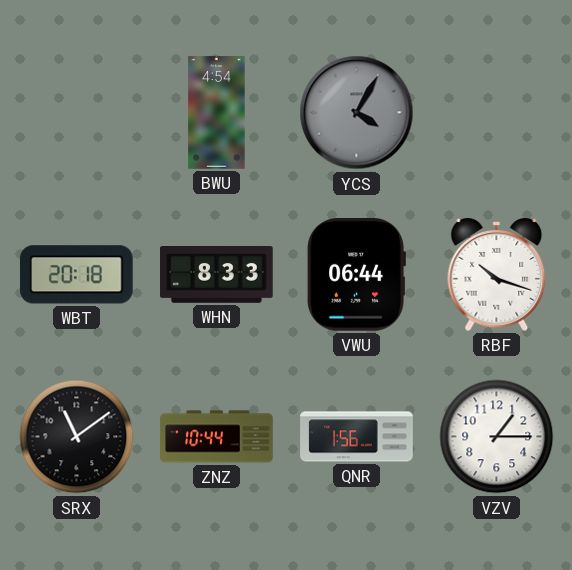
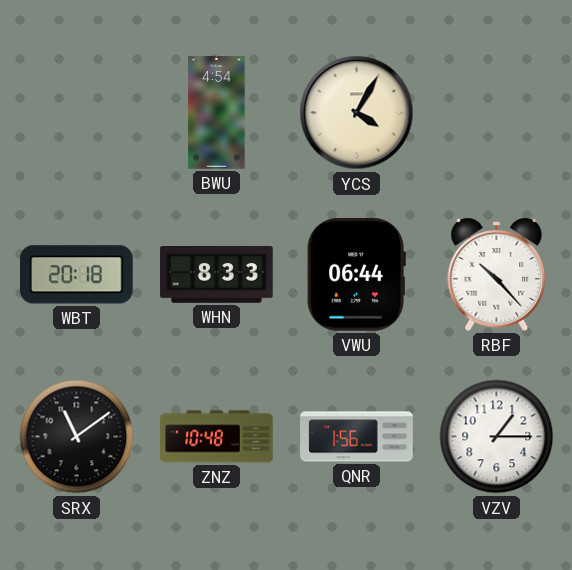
YCS dial: grey -> cream (357, 113)
RBF: 10:18 -> 10:23 (497, 274)
ZNZ: 10:44 -> 10:48 (217, 437)
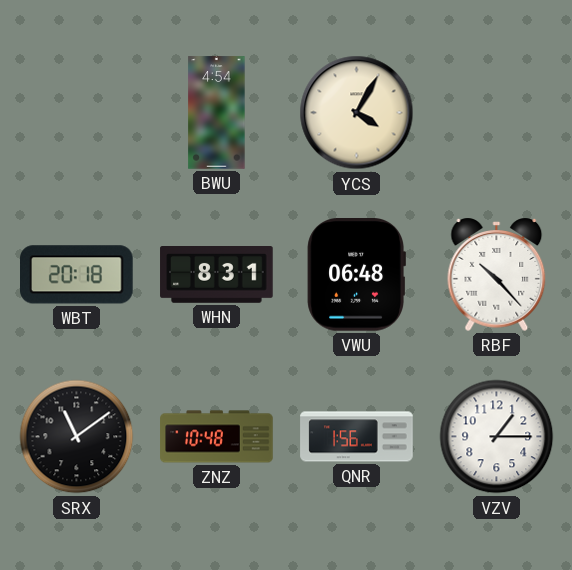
WHN: 8:33 -> 8:31 (217, 275)
VWU: 06:44 -> 06:48 (356, 275)
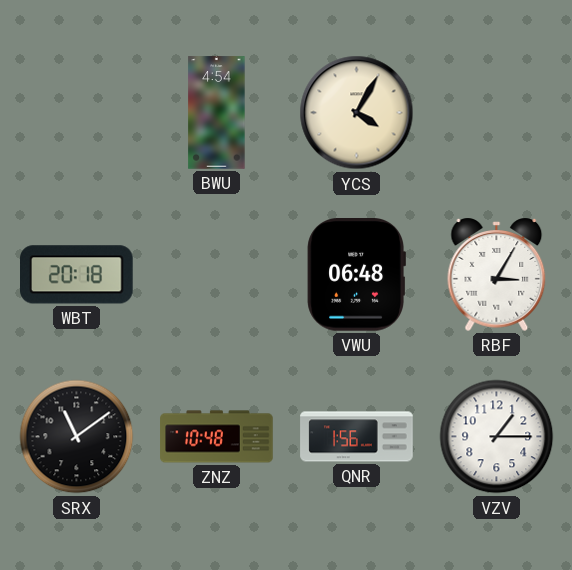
WHN: 8:31 -> none (217, 275)
RBF: 10:23 -> 3:05 (497, 274)
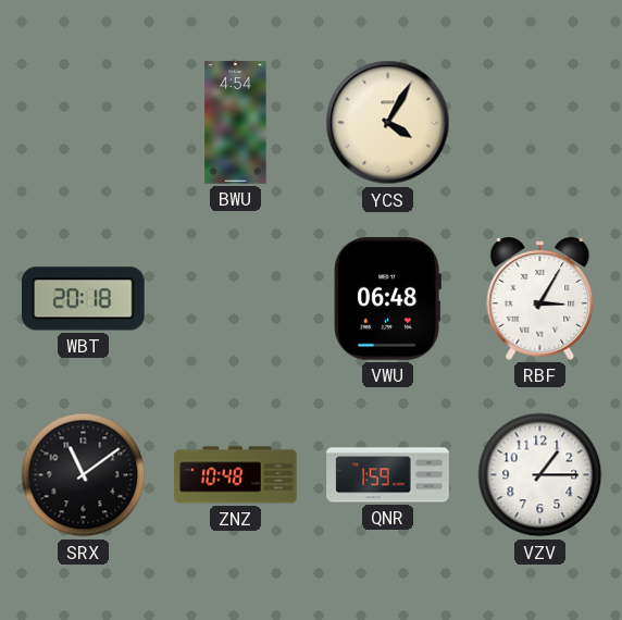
QNR: 1:56 -> 1:59 (388, 475)
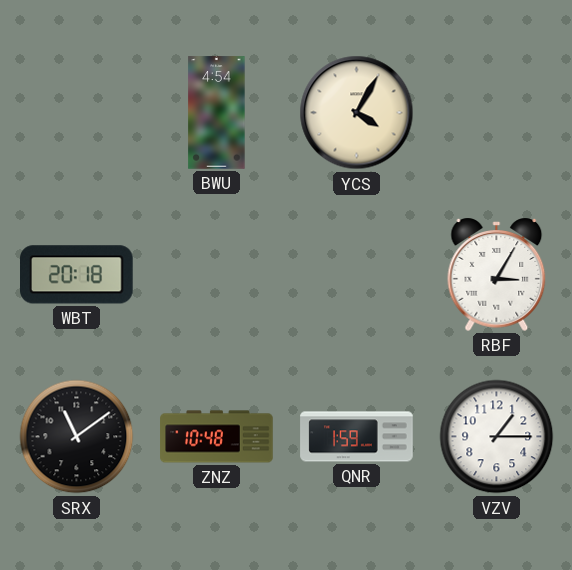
VWU: 06:48 -> none (387, 299)
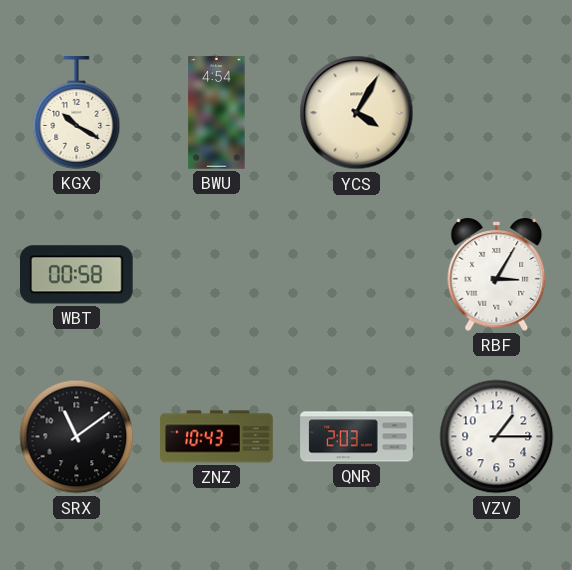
KGX: none -> 10:20 (77, 113)
WBT: 20:18 -> 00:58 (77, 275)
ZNZ: 10:48 -> 10:43 (217, 437)
QNR: 1:59 -> 2:03 (357, 437)
